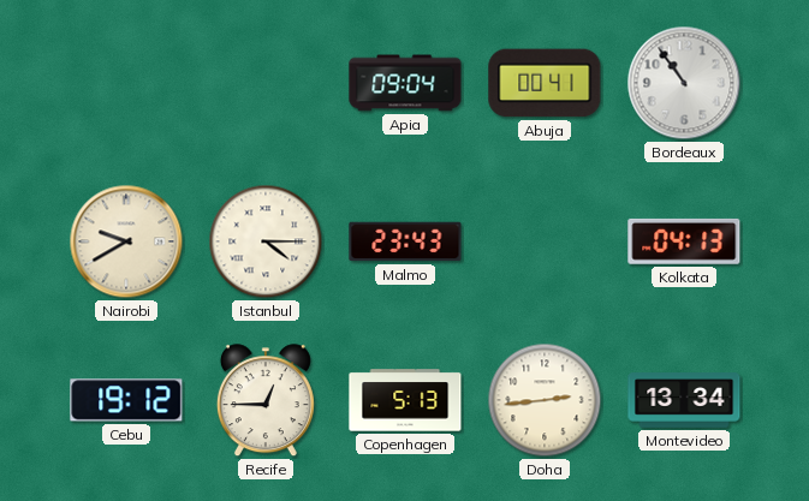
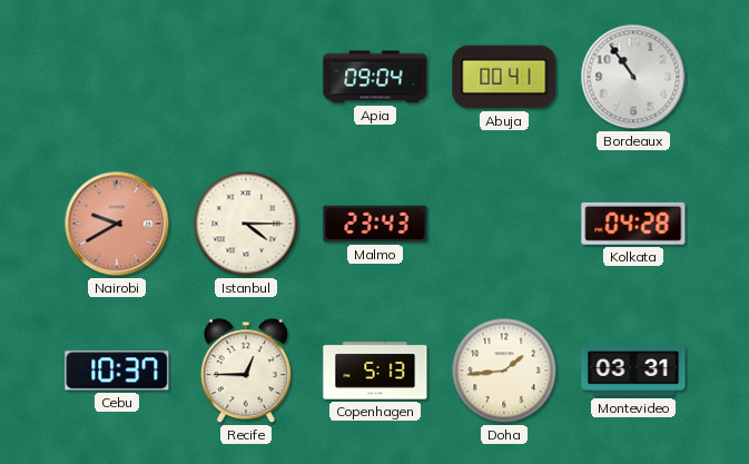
Nairobi dial: cream -> salmon (117, 224)
Kolkata: 04:13 -> 04:28 (633, 224)
Cebu: 19:12 -> 10:37 (117, 371)
Doha: 2:44 -> 1:44 (504, 371)
Montevideo: 13:34 -> 03:31 (633, 372)
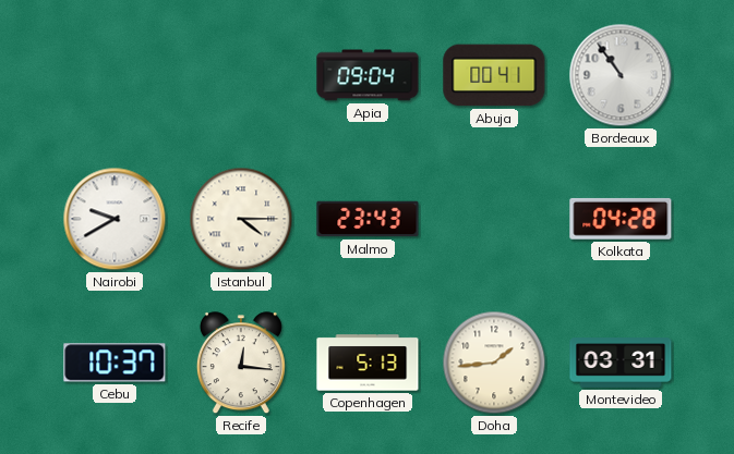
Nairobi dial: salmon -> white (115, 219)
Recife: 12:45 -> 12:16 (241, 364)
